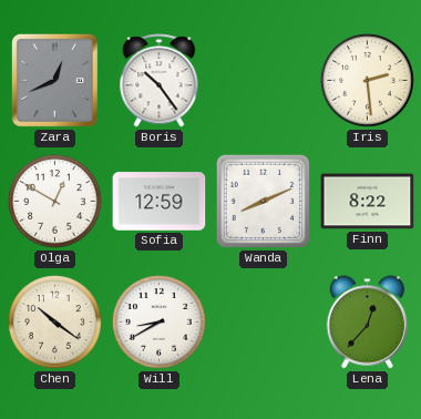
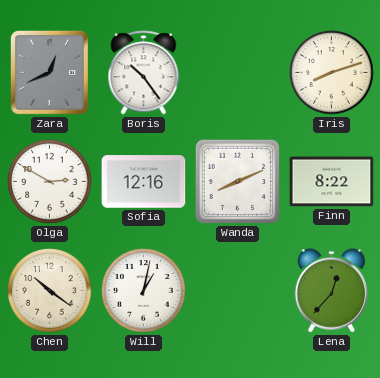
Iris: 2:29 -> 8:12 (332, 73)
Olga: 12:50 -> 2:50 (50, 182)
Sofia: 12:59 -> 12:16 (144, 182)
Will: 8:40 -> 1:02 (144, 291)
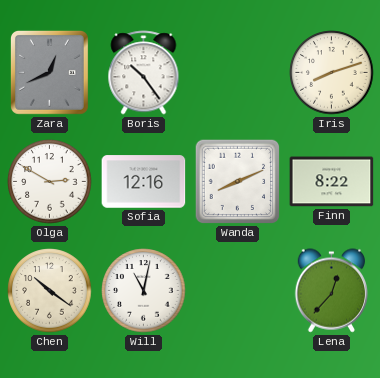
Will: 1:02 -> 11:02 (144, 291)
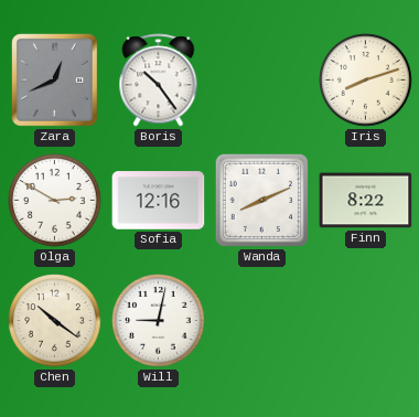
Will: 11:02 -> 9:02 (159, 321)
Lena: 12:37 -> none (332, 291)
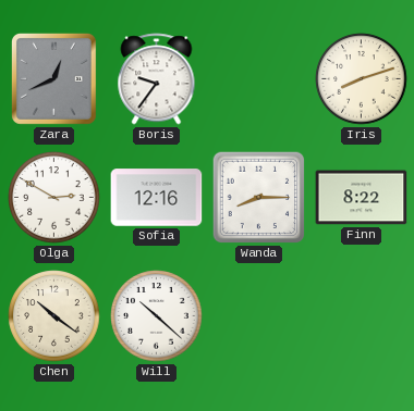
Boris: 10:24 -> 9:36 (157, 79)
Wanda: 8:11 -> 8:15 (259, 198)
Will: 9:02 -> 10:22 (157, 316)
